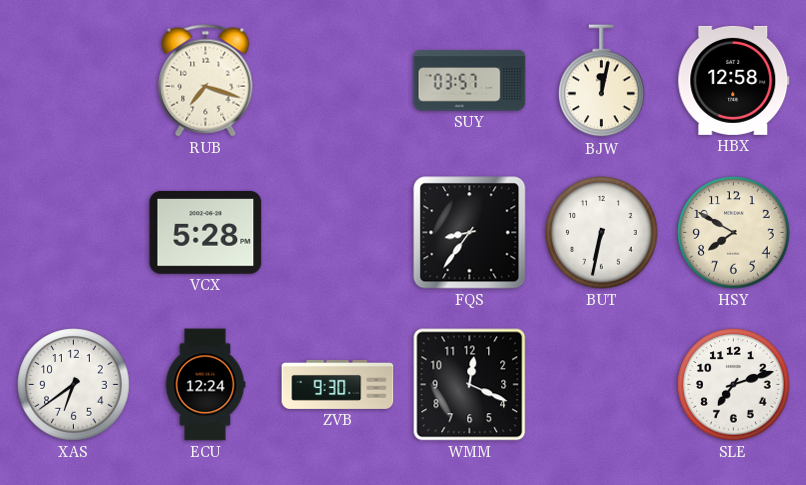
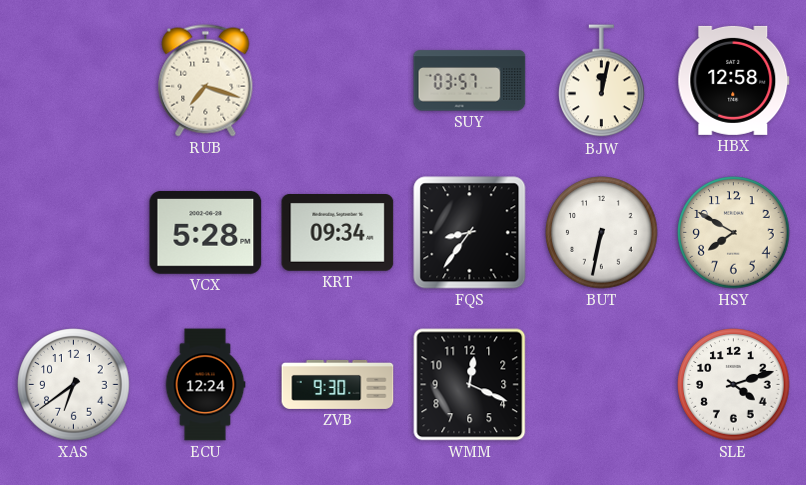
KRT: none -> 09:34 (338, 233)
SLE: 7:12 -> 4:12 (734, 385)
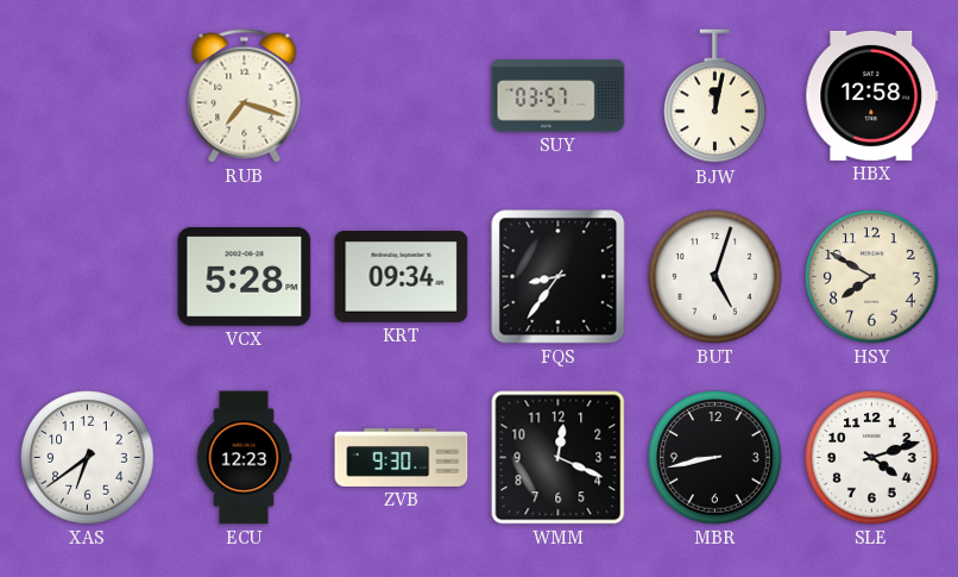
BUT: 6:32 -> 5:03 (716, 277)
ECU: 12:24 -> 12:23 (244, 458)
MBR: none -> 8:43 (716, 458)
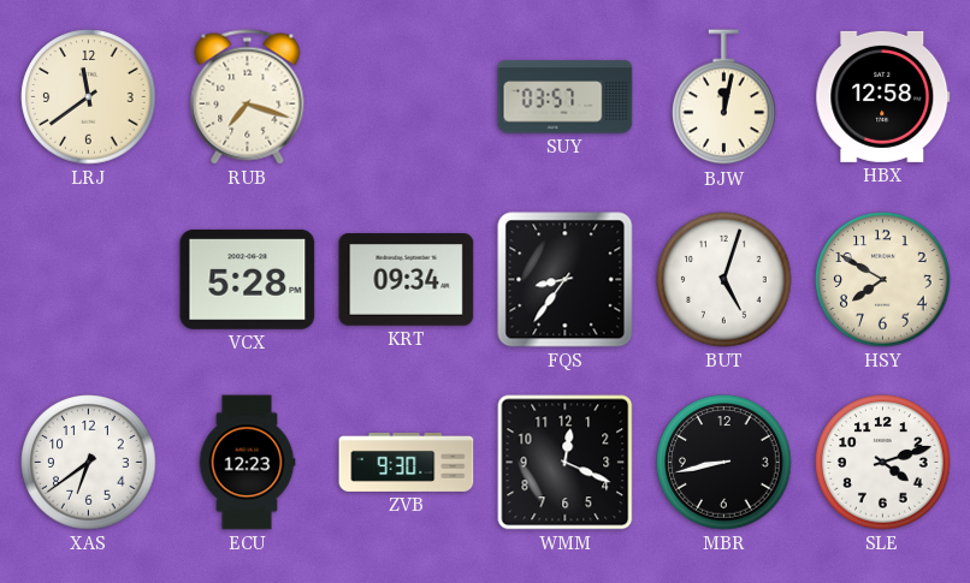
LRJ: none -> 11:39 (89, 97)
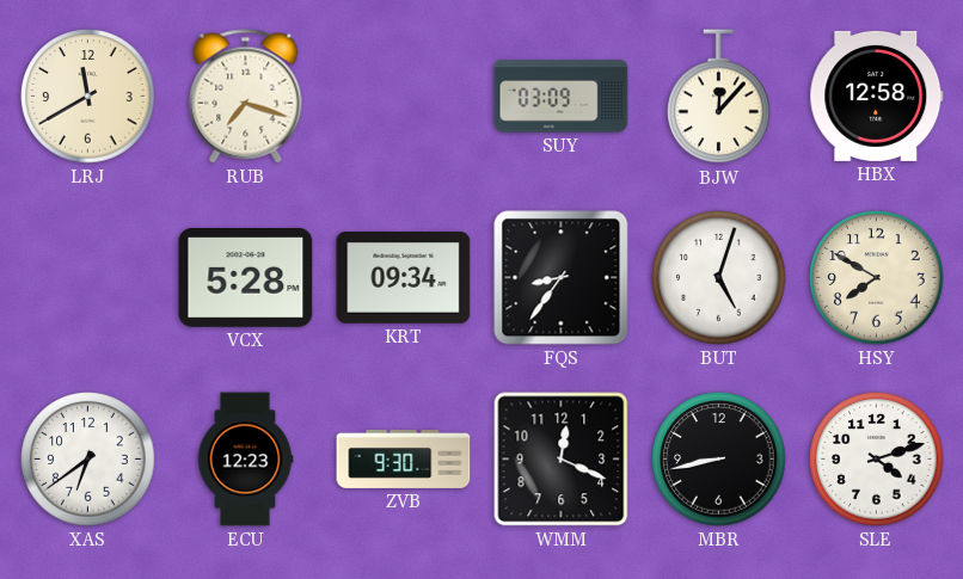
LRJ: 11:39 -> 11:40 (88, 97)
SUY: 03:57 -> 03:09 (562, 97)
BJW: 12:02 -> 12:07 (719, 97)
